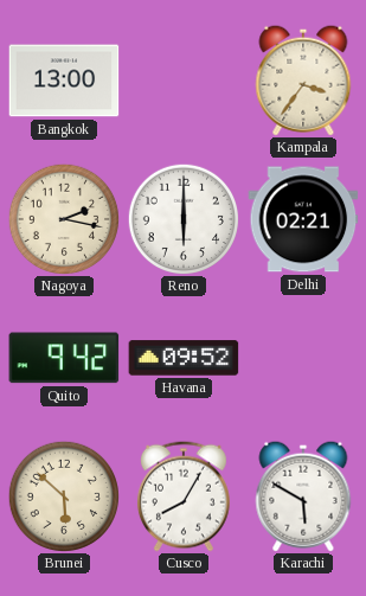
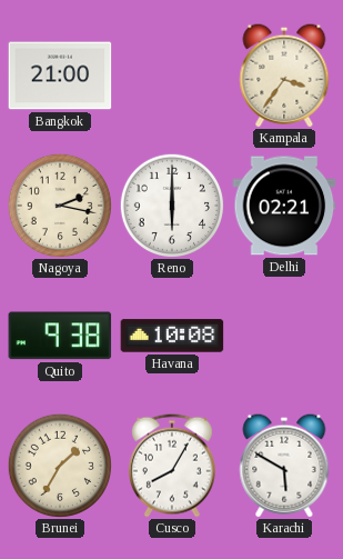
Bangkok: 13:00 -> 21:00 (60, 76)
Quito: 9:42 -> 9:38 (60, 336)
Havana: 09:52 -> 10:08 (172, 336)
Brunei: 5:52 -> 1:35 (59, 465)
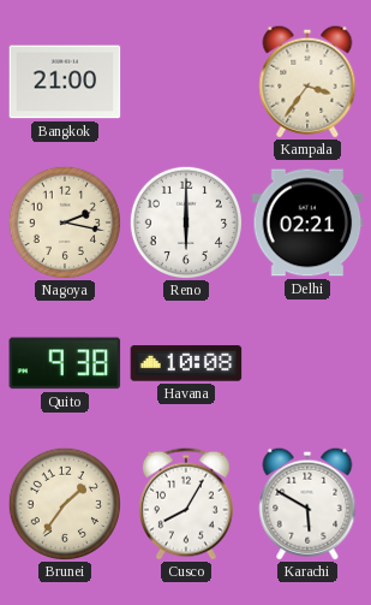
Brunei: 1:35 -> 1:36 (64, 503)
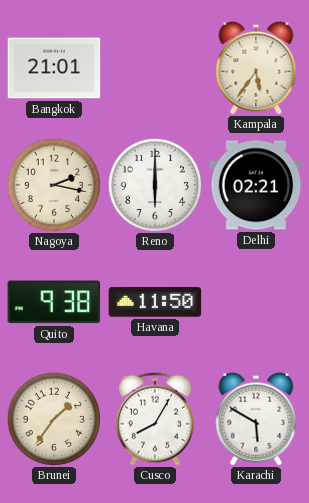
Bangkok: 21:00 -> 21:01 (54, 68)
Kampala: 3:36 -> 5:36 (256, 68)
Havana: 10:08 -> 11:50 (155, 302)
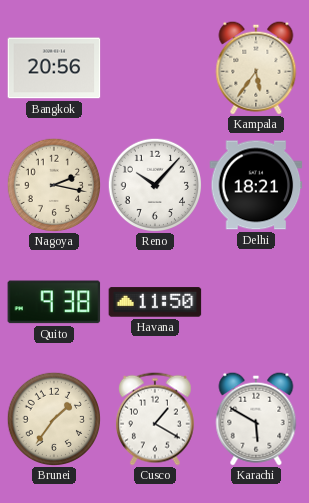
Bangkok: 21:01 -> 20:56 (54, 68)
Reno: 6:00 -> 10:07 (154, 184)
Delhi: 02:21 -> 18:21 (256, 185)
Cusco: 8:05 -> 1:20 (155, 419)
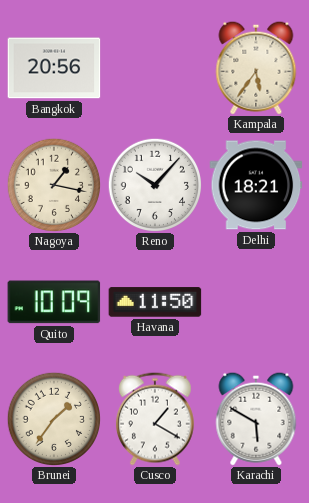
Nagoya: 2:17 -> 1:17 (53, 184)
Quito: 9:38 -> 10:09 (54, 302)
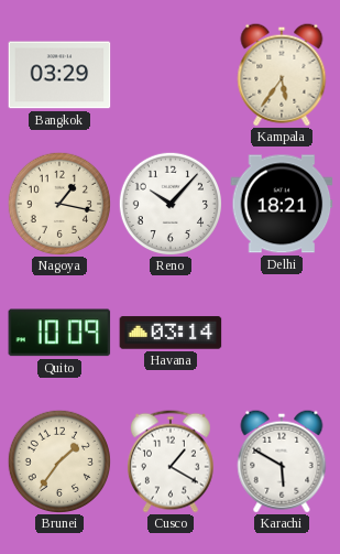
Bangkok: 20:56 -> 03:29 (59, 75)
Havana: 11:50 -> 03:14 (171, 333)
